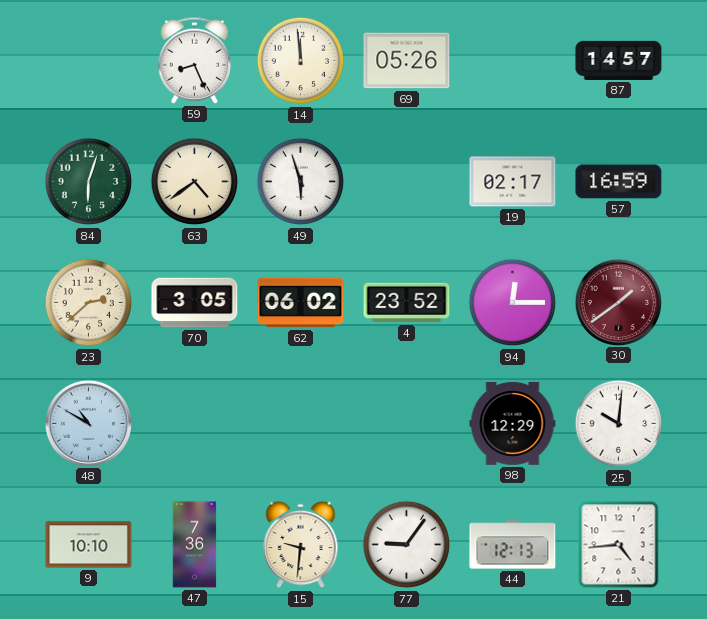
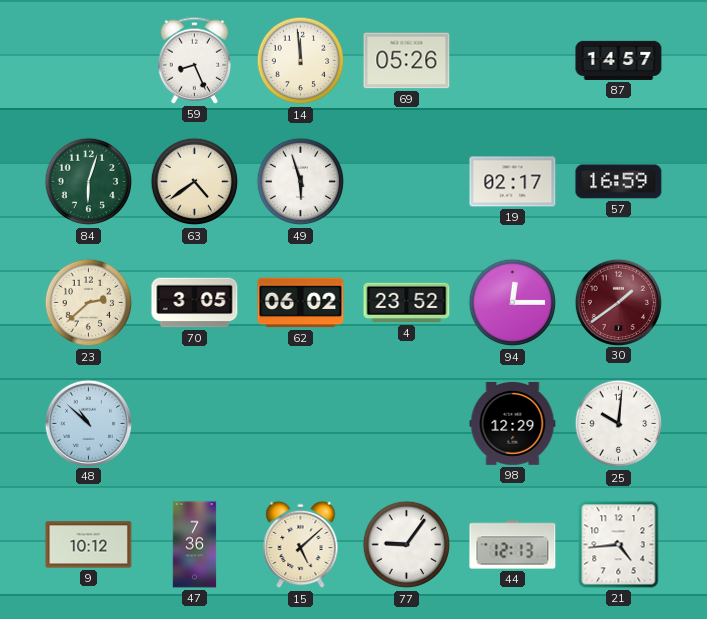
48: 10:50 -> 10:52 (88, 423)
9: 10:10 -> 10:12 (89, 545)
15: 9:31 -> 5:08 (301, 545)
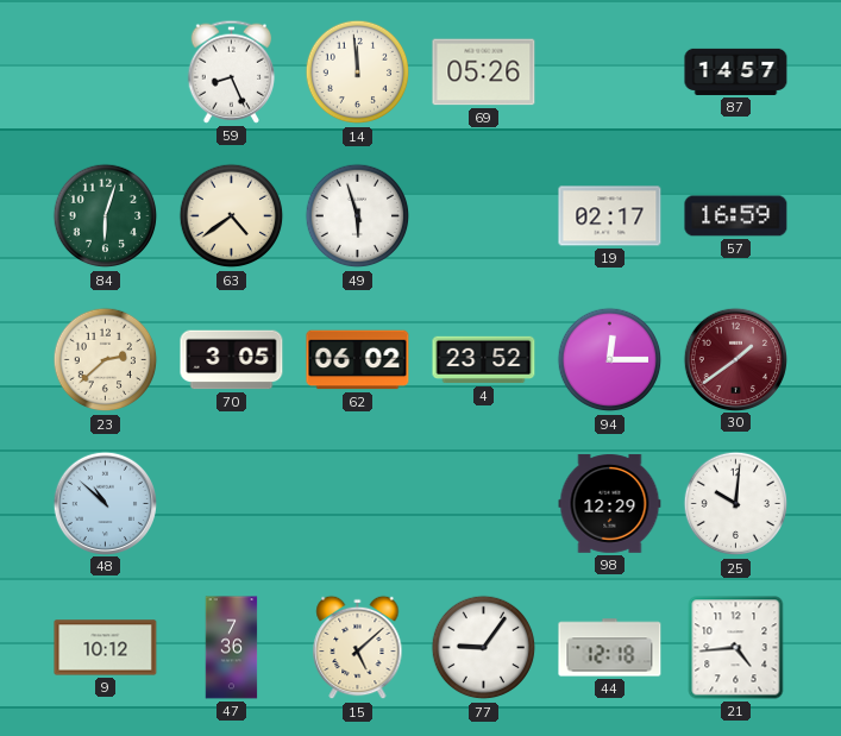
44: 12:13 -> 12:18 (610, 648)
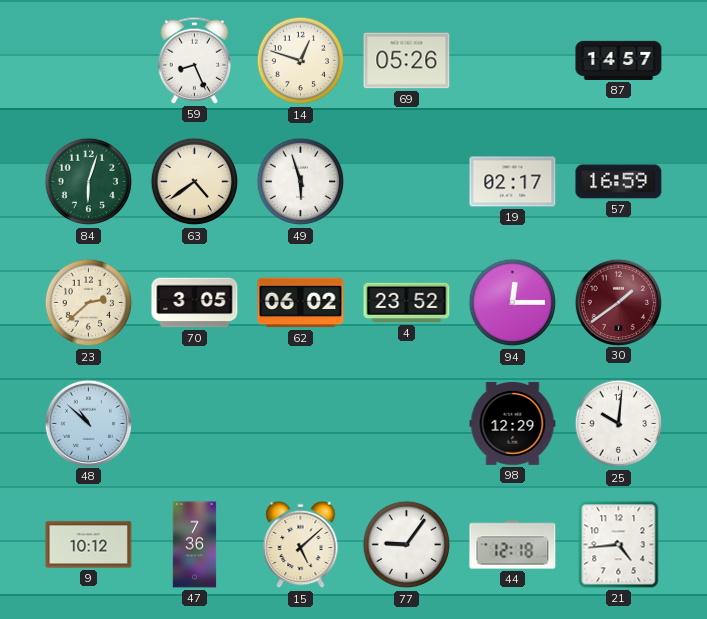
14: 11:59 -> 12:48 (301, 61)
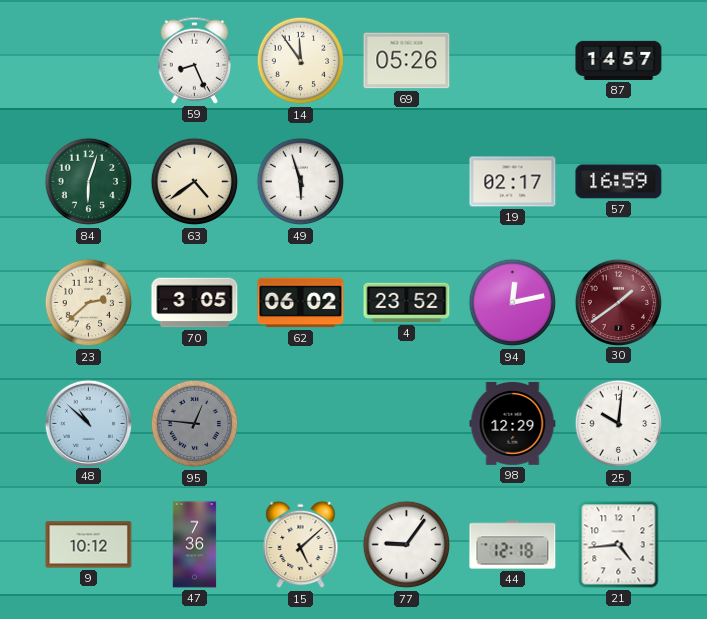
14: 12:48 -> 11:54 (301, 61)
94: 12:15 -> 12:13 (513, 303)
95: none -> 12:46 (195, 424)
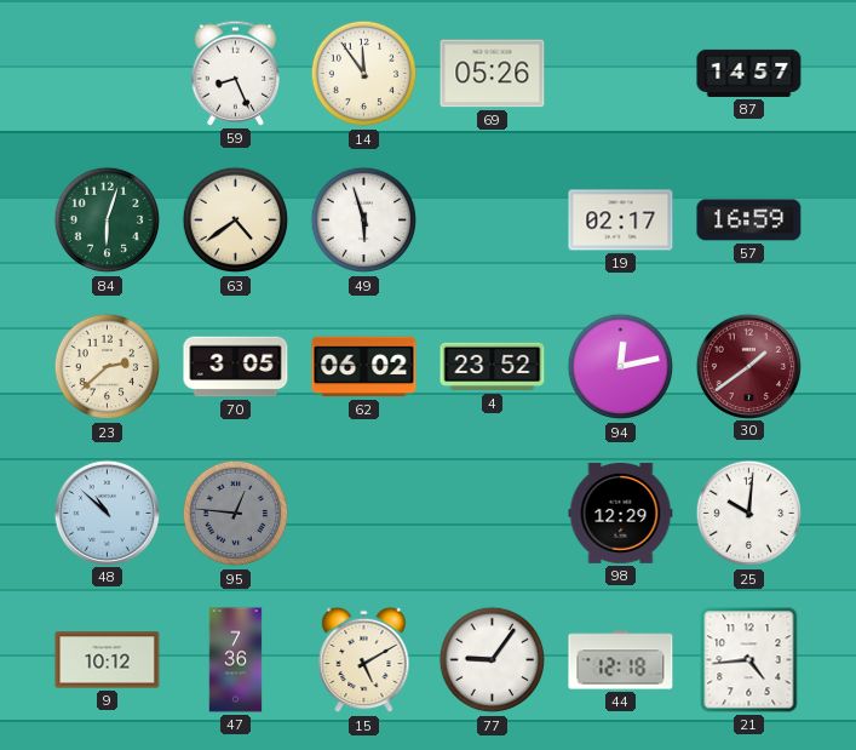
15: 5:08 -> 5:10 (364, 660)
